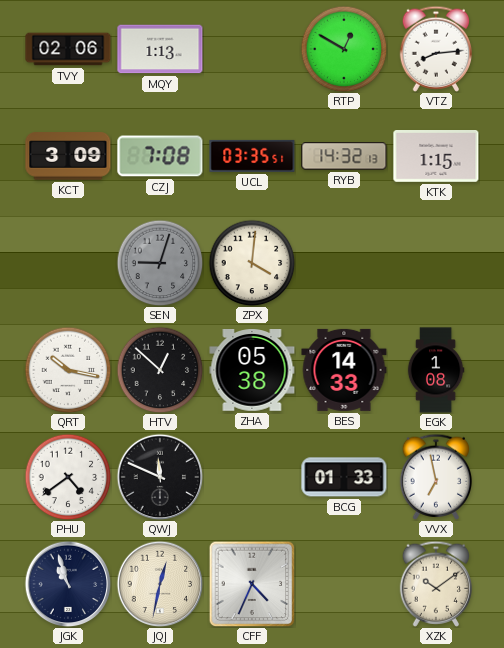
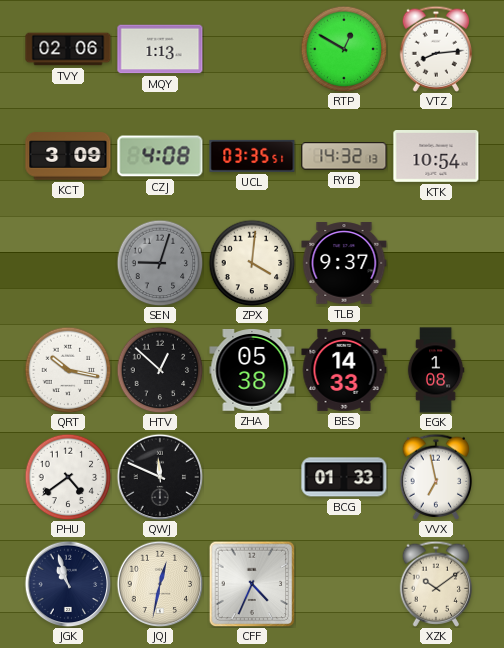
CZJ: 7:08 -> 4:08 (160, 156)
KTK: 1:15 -> 10:54 (436, 157)
TLB: none -> 9:37 (344, 263)
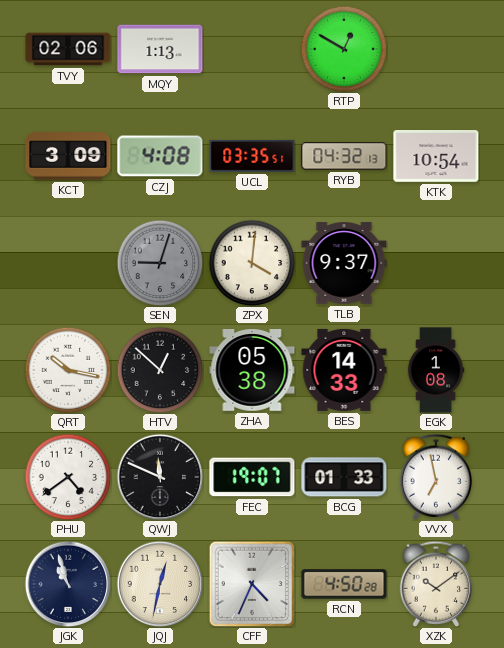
VTZ: 8:14 -> none (436, 49)
RYB: 14:32 -> 04:32 (344, 156)
FEC: none -> 19:07 (252, 477)
RCN: none -> 4:50 (344, 584)
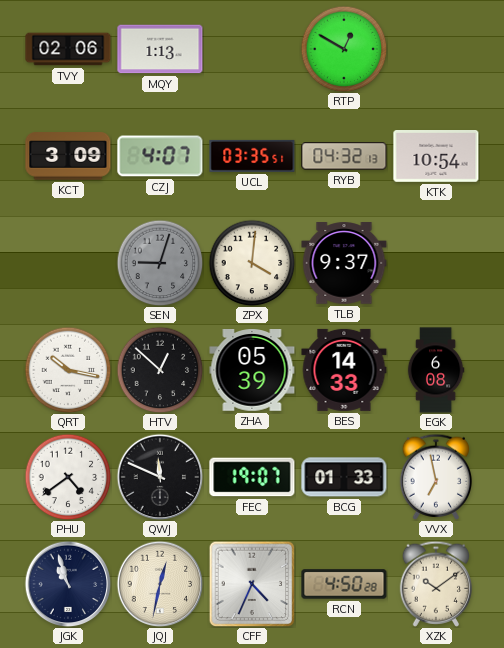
CZJ: 4:08 -> 4:07 (160, 156)
ZHA: 05:38 -> 05:39 (252, 371)
EGK: 1:08 -> 6:08 (436, 370)
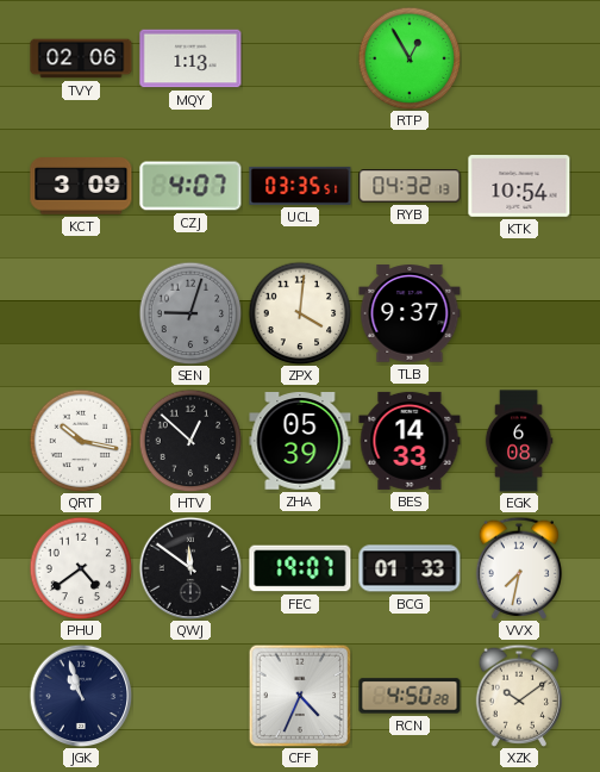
RTP: 12:50 -> 12:55 (410, 58)
QWJ: 11:49 -> 11:51 (190, 568)
VVX: 6:58 -> 7:32 (519, 568)
JQJ: 12:32 -> none (160, 584)
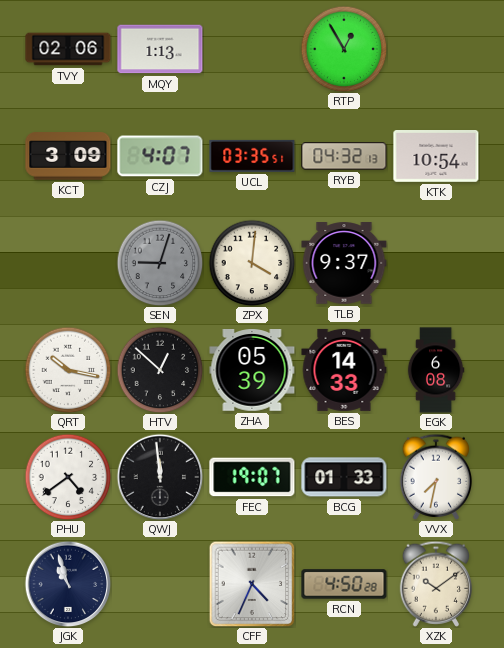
QWJ: 11:51 -> 11:59 (160, 477)
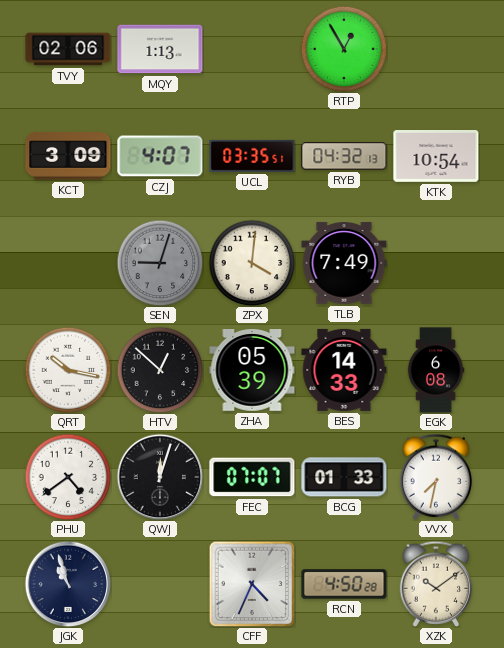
TLB: 9:37 -> 7:49 (344, 263)
QWJ: 11:59 -> 12:03 (160, 477)
FEC: 19:07 -> 07:07 (252, 477)
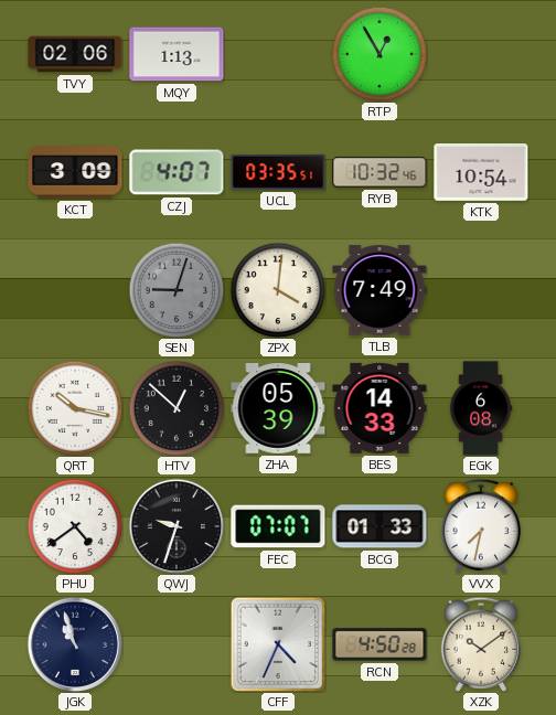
RYB: 04:32 -> 10:32 (379, 172)
QWJ: 12:03 -> 9:33 (177, 526)
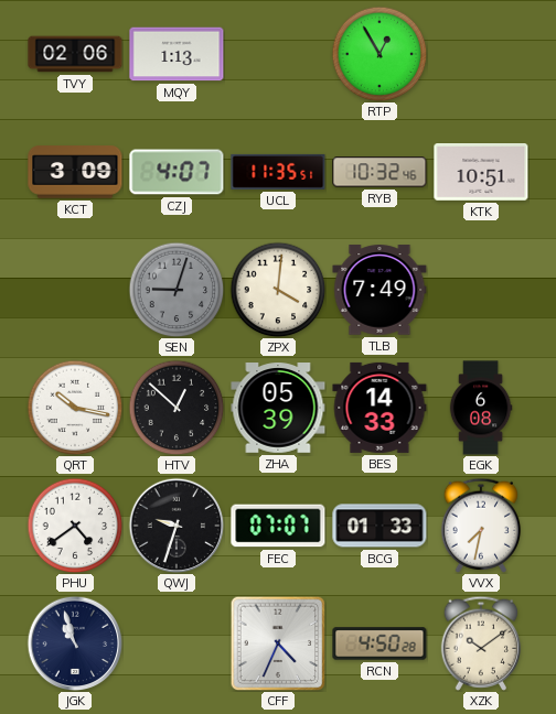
UCL: 03:35 -> 11:35 (278, 172)
KTK: 10:54 -> 10:51 (481, 173)
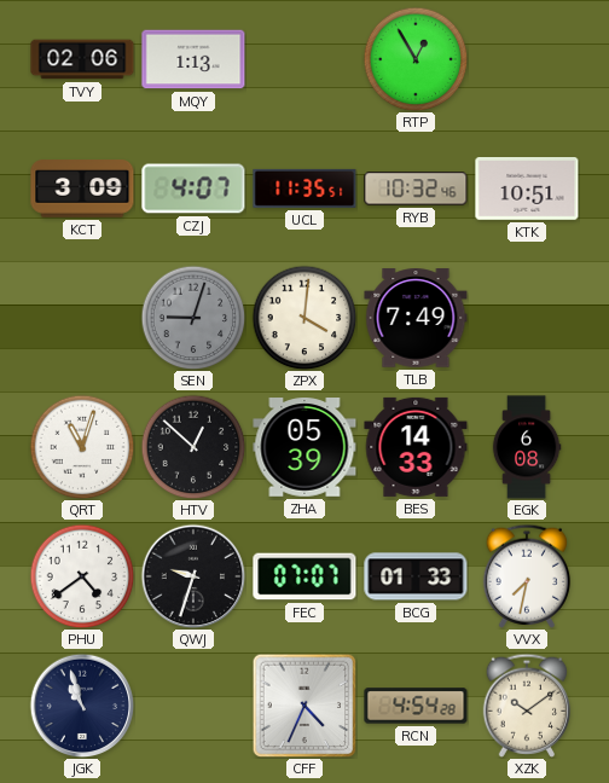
QRT: 10:17 -> 11:03 (82, 447)
RCN: 4:50 -> 4:54 (416, 706)
